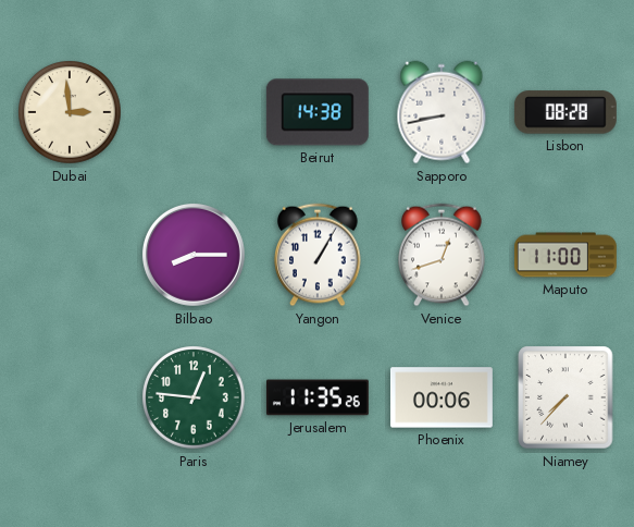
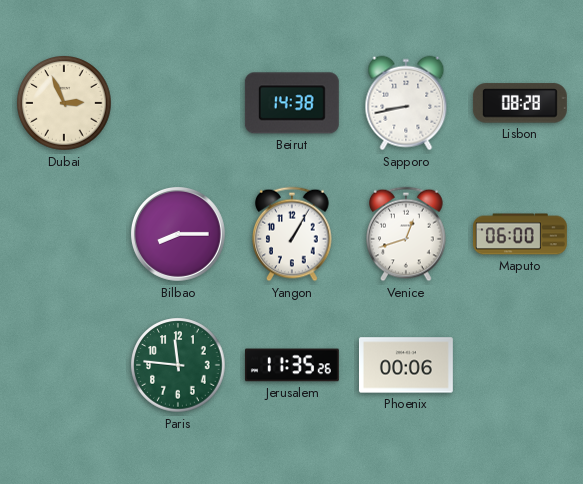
Dubai: 2:59 -> 2:56 (64, 103)
Maputo: 11:00 -> 06:00 (520, 234)
Paris: 12:46 -> 11:46 (178, 365)
Niamey: 7:37 -> none (565, 397)
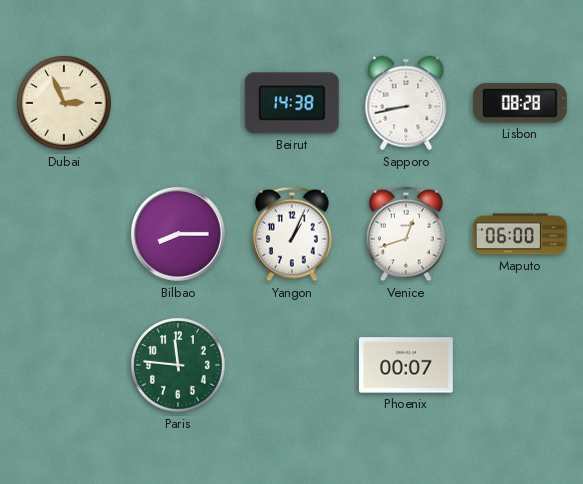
Yangon: 1:05 -> 1:04 (292, 234)
Jerusalem: 11:35 -> none (292, 365)
Phoenix: 00:06 -> 00:07 (406, 365)
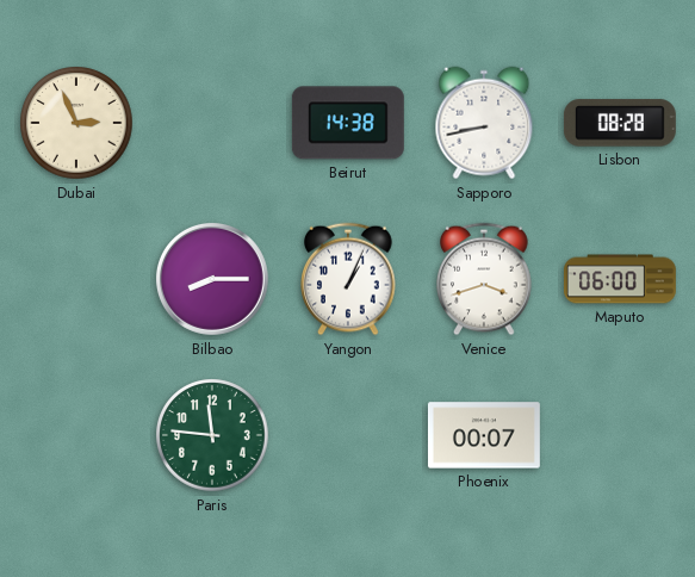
Venice: 12:42 -> 3:42 (484, 279)
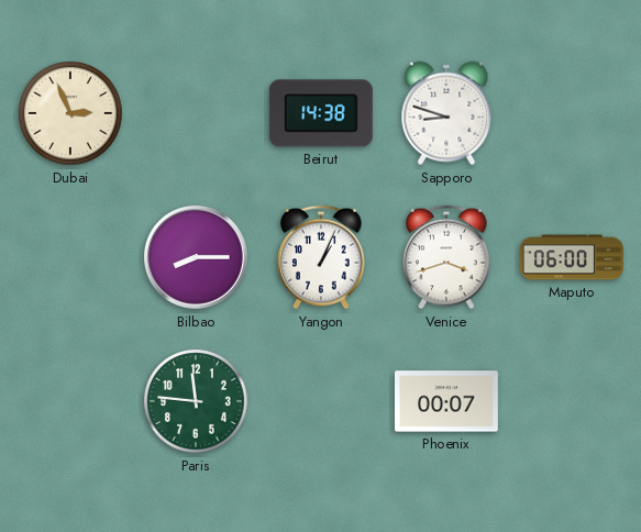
Sapporo: 8:43 -> 8:48 (446, 113)
Lisbon: 08:28 -> none (620, 123)
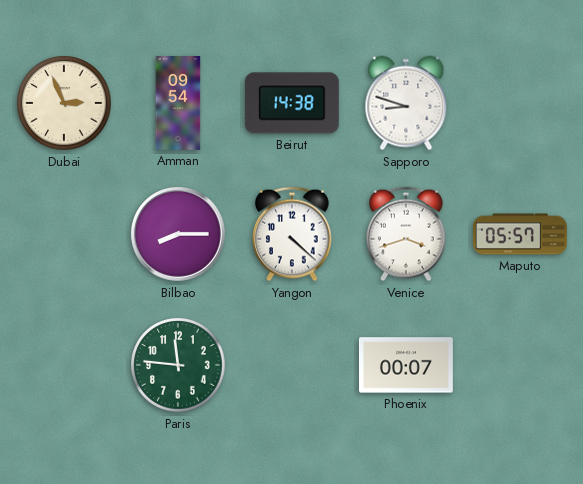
Amman: none -> 09:54 (178, 104)
Yangon: 1:04 -> 4:22 (292, 234)
Maputo: 06:00 -> 05:57 (520, 234)
